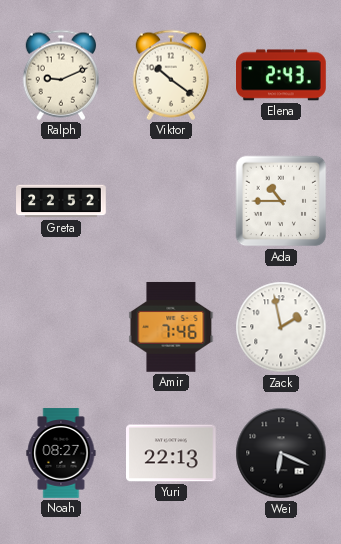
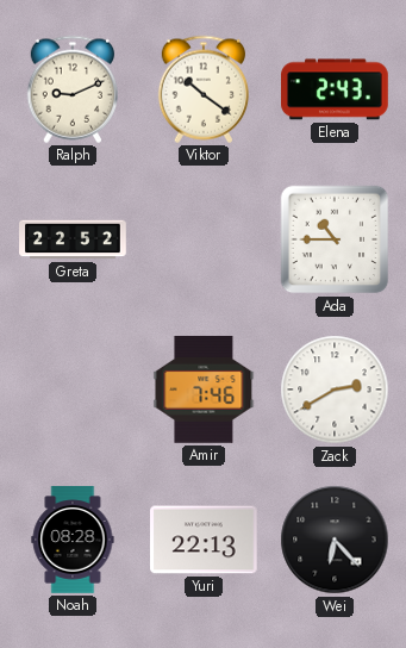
Zack: 1:58 -> 2:40 (335, 390)
Noah: 08:27 -> 08:28 (73, 540)
Wei: 6:19 -> 6:23 (335, 540)
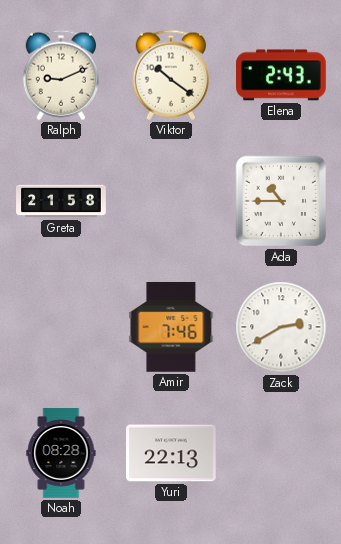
Greta: 22:52 -> 21:58 (61, 201)
Wei: 6:23 -> none (335, 540)
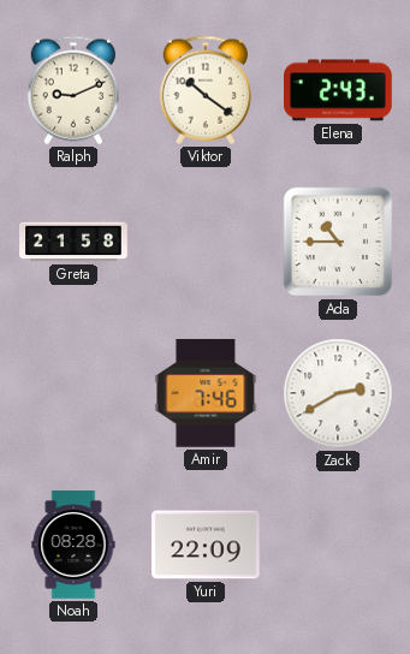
Yuri: 22:13 -> 22:09 (207, 545)
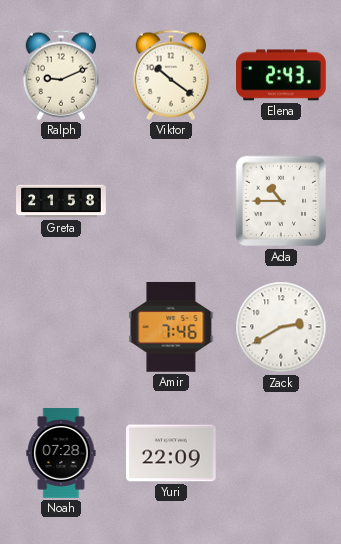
Noah: 08:28 -> 07:28 (61, 453)
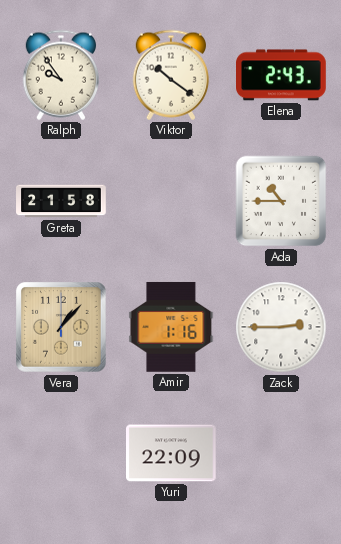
Ralph: 9:11 -> 9:54 (60, 75)
Vera: none -> 1:07 (61, 327)
Amir: 7:46 -> 1:16 (171, 327)
Zack: 2:40 -> 2:45 (281, 327)
Noah: 07:28 -> none (61, 453)
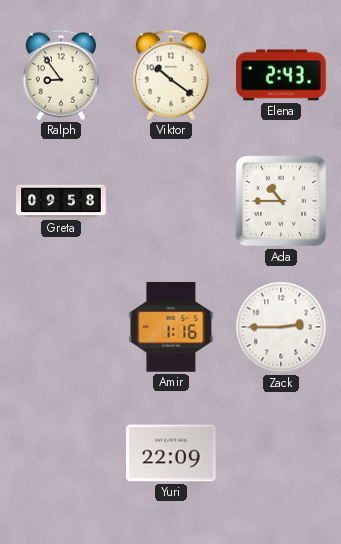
Ralph: 9:54 -> 8:54 (60, 75)
Greta: 21:58 -> 09:58 (61, 201)
Vera: 1:07 -> none (61, 327)
